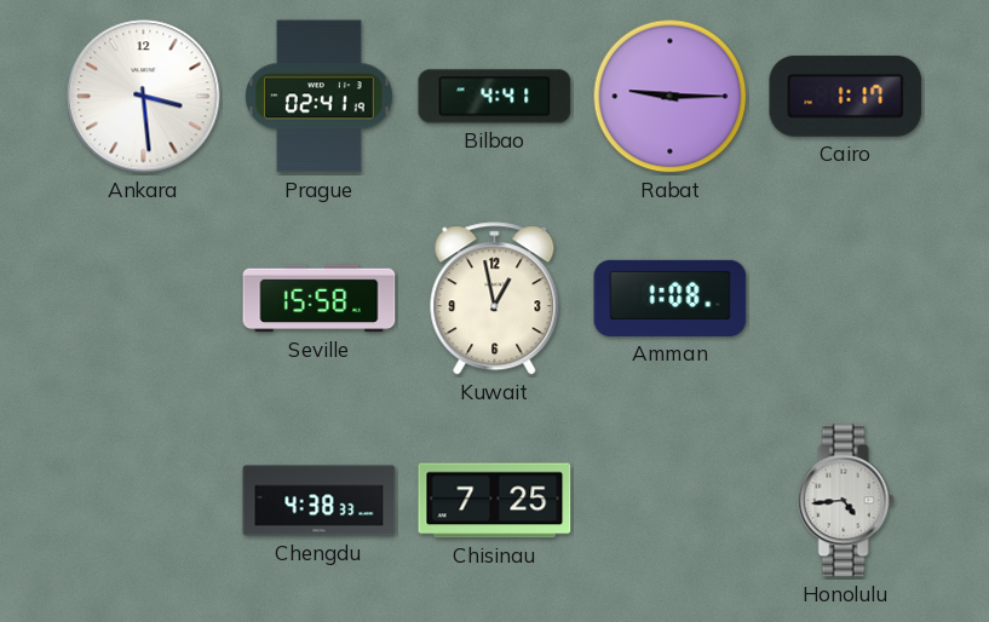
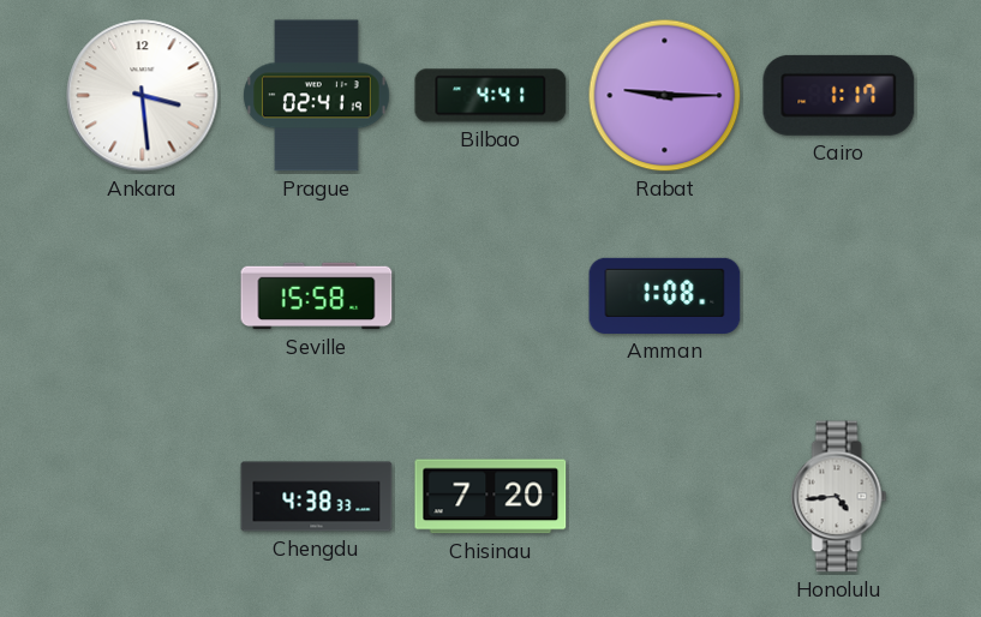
Kuwait: 12:58 -> none (495, 299)
Chisinau: 7:25 -> 7:20 (491, 497)
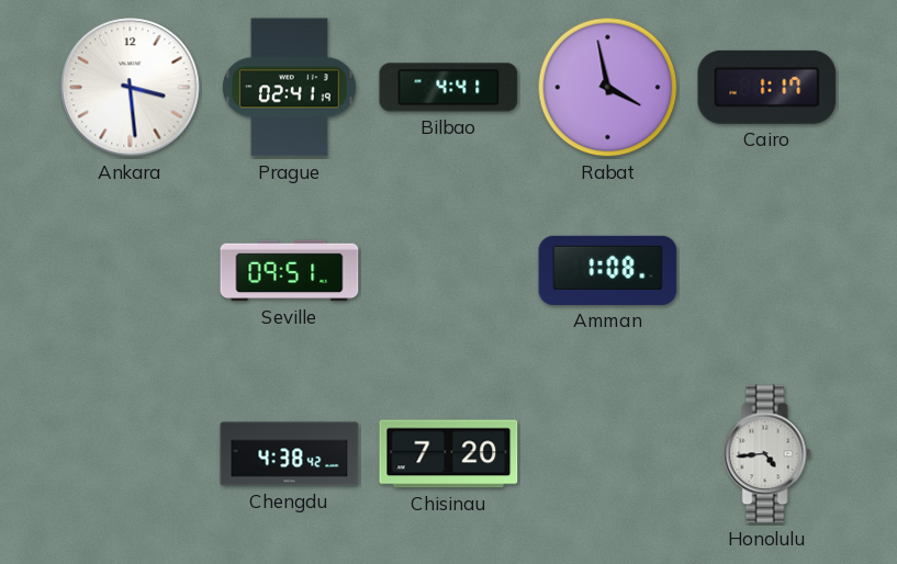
Rabat: 9:15 -> 3:58 (608, 88)
Seville: 15:58 -> 09:51 (290, 271)
Chengdu: 4:38:33 -> 4:38:42 (290, 454)
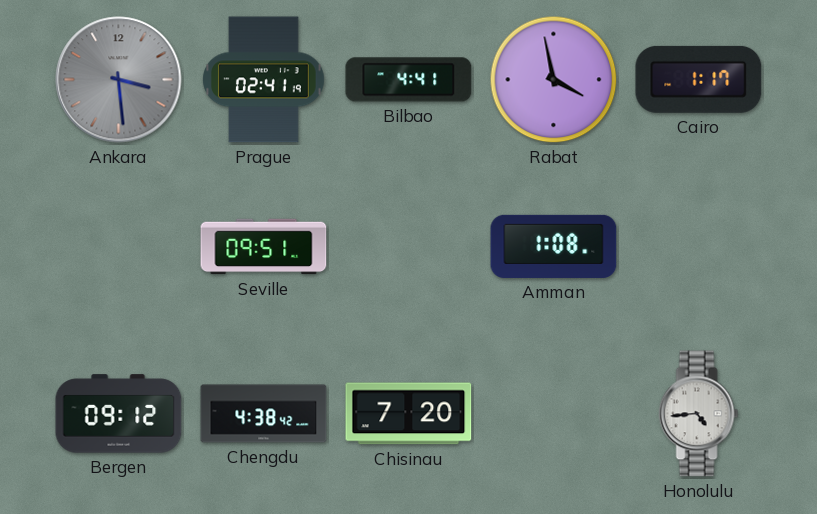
Ankara dial: white -> grey (119, 80)
Bergen: none -> 09:12 (119, 414)
